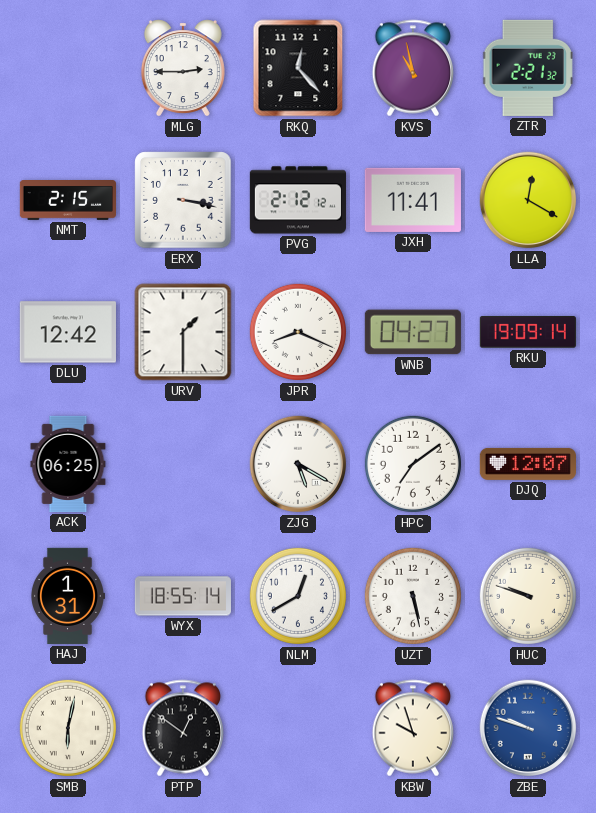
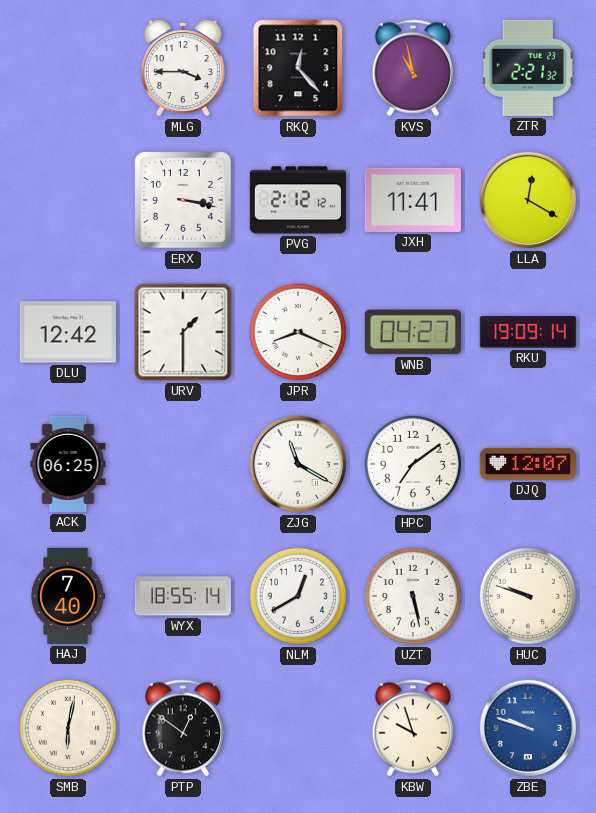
MLG: 2:45 -> 3:45 (183, 68)
NMT: 2:15 -> none (67, 201)
ZJG: 5:20 -> 11:20 (298, 464)
HAJ: 1:31 -> 7:40 (67, 596)
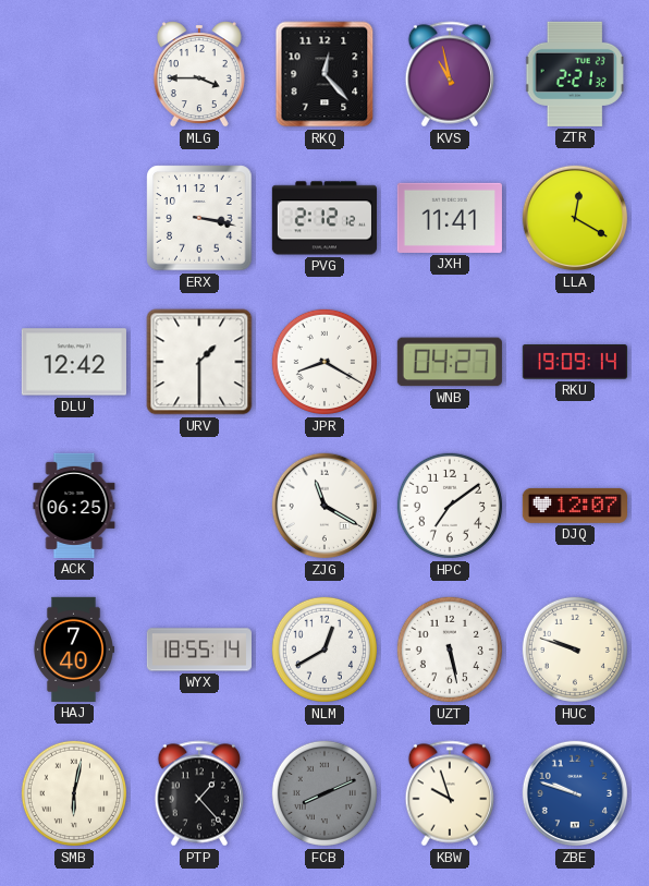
JPR: 8:19 -> 8:20 (324, 362)
PTP: 12:51 -> 1:23 (199, 793)
FCB: none -> 8:11 (324, 793)
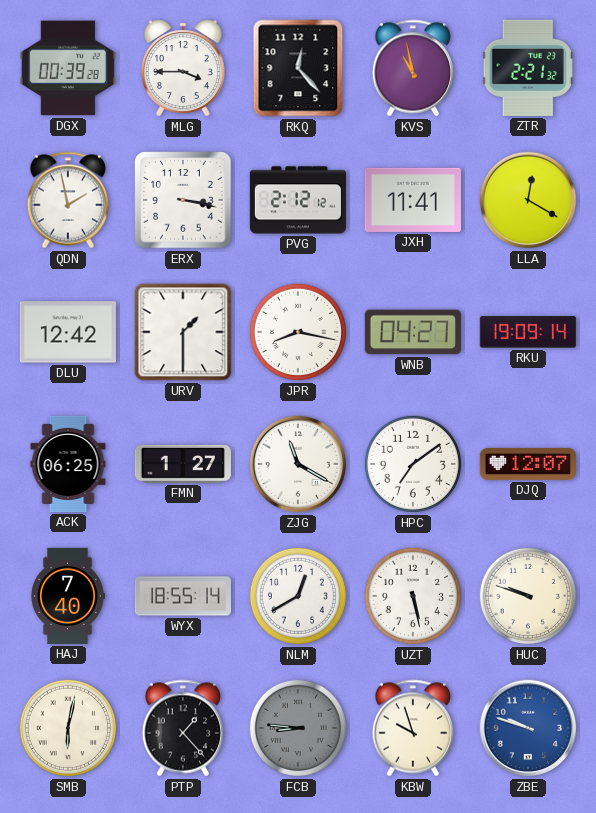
DGX: none -> 00:39 (68, 68)
QDN: none -> 1:58 (68, 200)
JPR: 8:20 -> 8:17 (298, 332)
FMN: none -> 1:27 (183, 464)
FCB: 8:11 -> 8:46 (298, 728)
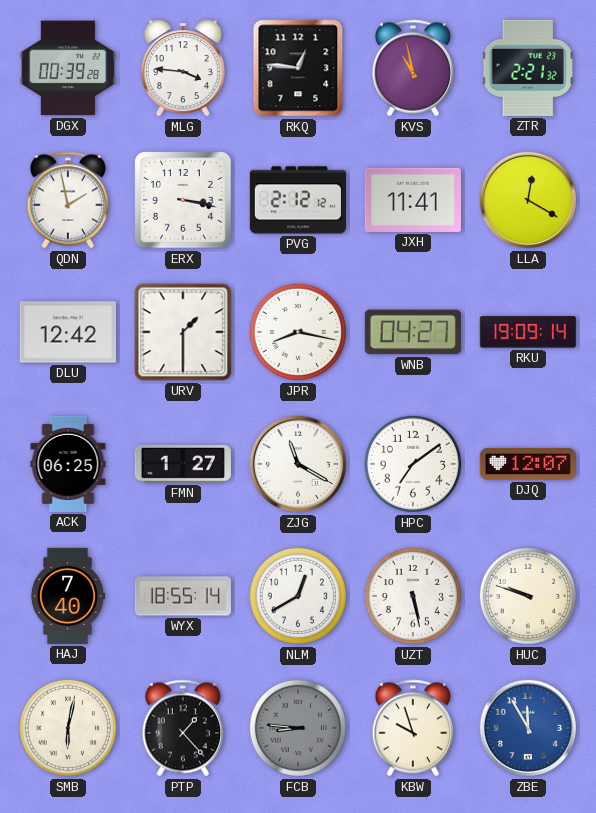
MLG: 3:45 -> 3:46 (183, 68)
RKQ: 12:23 -> 12:46 (298, 68)
ZBE: 9:48 -> 11:55 (528, 728)
